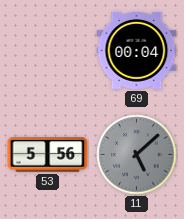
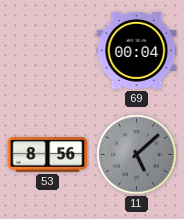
53: 5:56 -> 8:56 (48, 155)
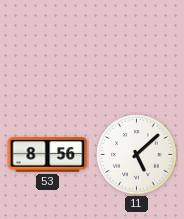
69: 00:04 -> none (137, 50)
11 dial: grey -> white (137, 155)
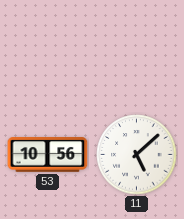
53: 8:56 -> 10:56 (48, 155)
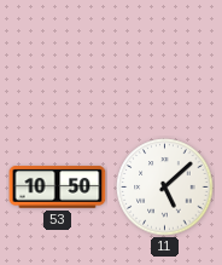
53: 10:56 -> 10:50 (58, 188)
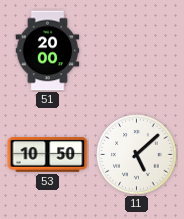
51: none -> 20:00 (48, 51)
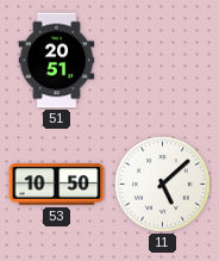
51: 20:00 -> 20:51 (57, 61)
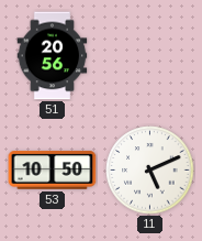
51: 20:51 -> 20:56 (53, 56)
11: 5:08 -> 5:11 (150, 171)
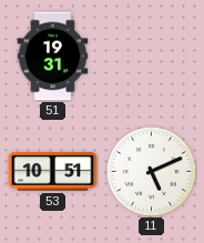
51: 20:56 -> 19:31 (53, 57)
53: 10:50 -> 10:51 (53, 172)
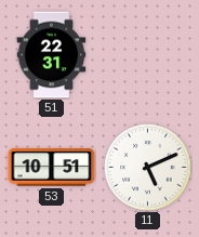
51: 19:31 -> 22:31 (52, 55)
